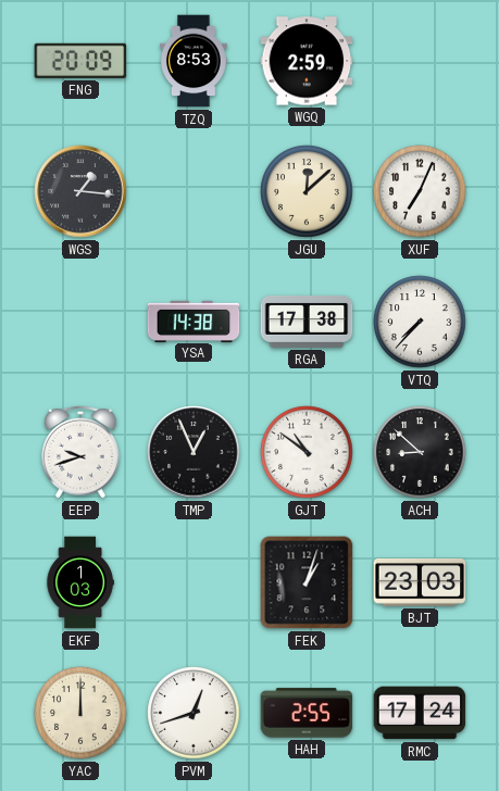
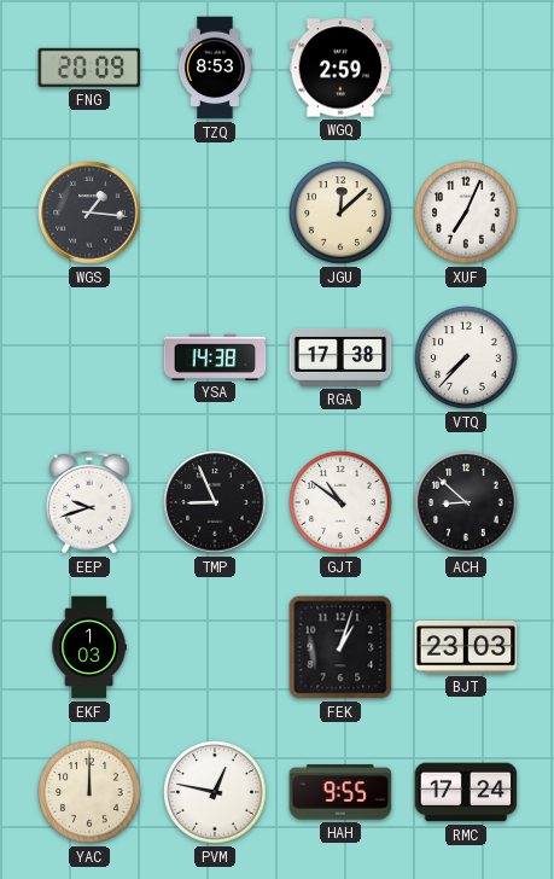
TMP: 12:56 -> 8:56 (215, 502)
PVM: 12:42 -> 12:47 (215, 792)
HAH: 2:55 -> 9:55 (340, 792)
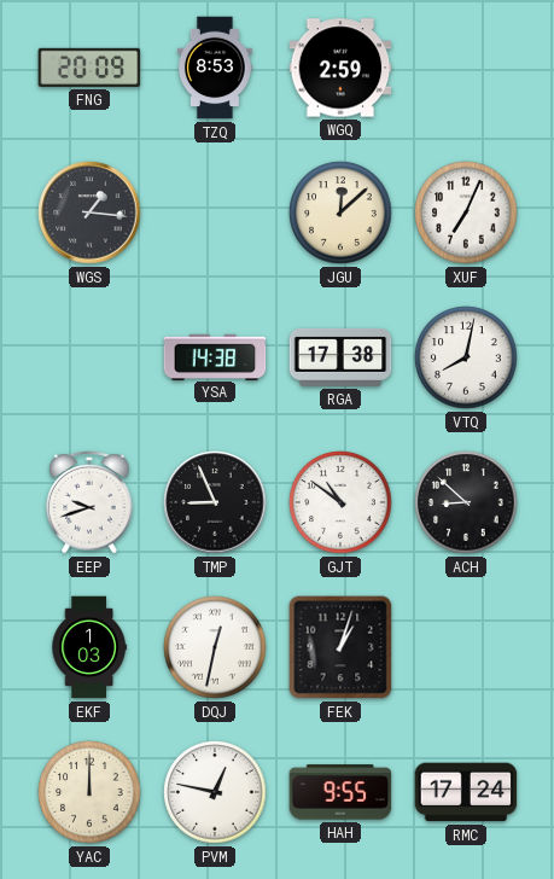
VTQ: 7:37 -> 8:02 (466, 357)
DQJ: none -> 12:32 (215, 647)
BJT: 23:03 -> none (466, 647)
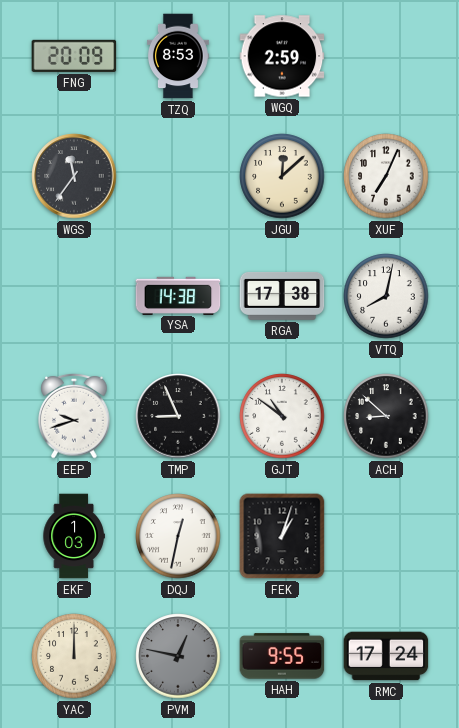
WGS: 1:16 -> 11:36 (74, 176)
PVM dial: white -> grey (178, 656)
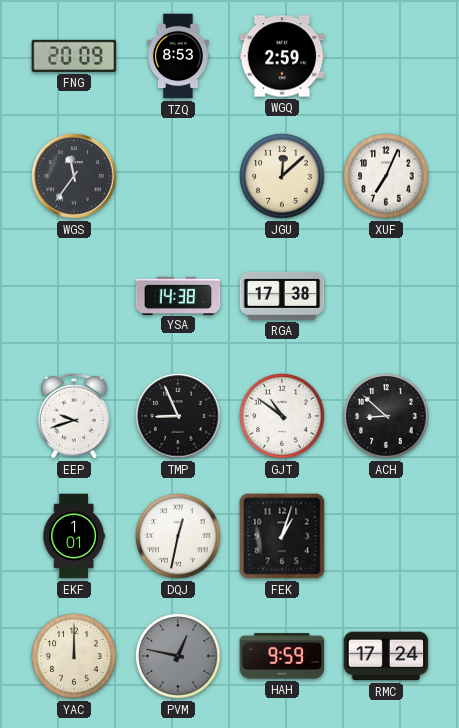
VTQ: 8:02 -> none (386, 296)
EKF: 1:03 -> 1:01 (74, 536)
HAH: 9:55 -> 9:59 (282, 656)
